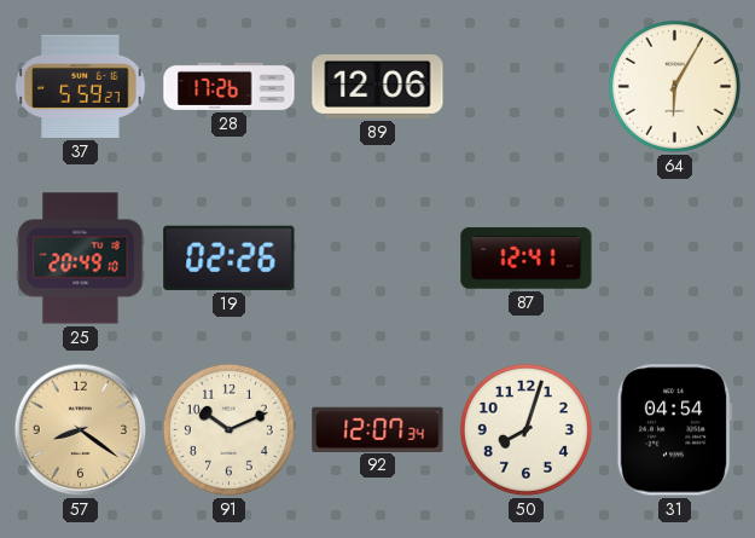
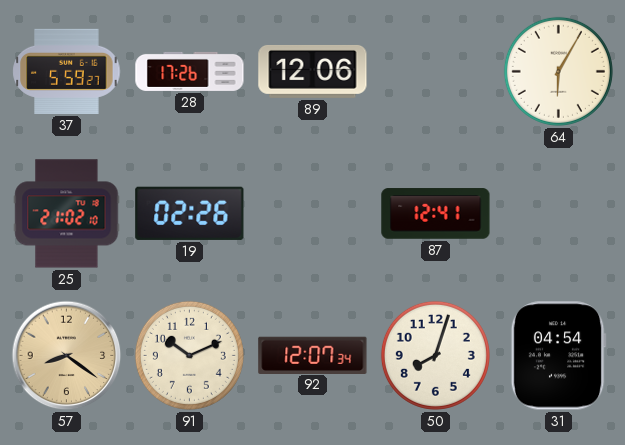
25: 20:49 -> 21:02 (67, 214)
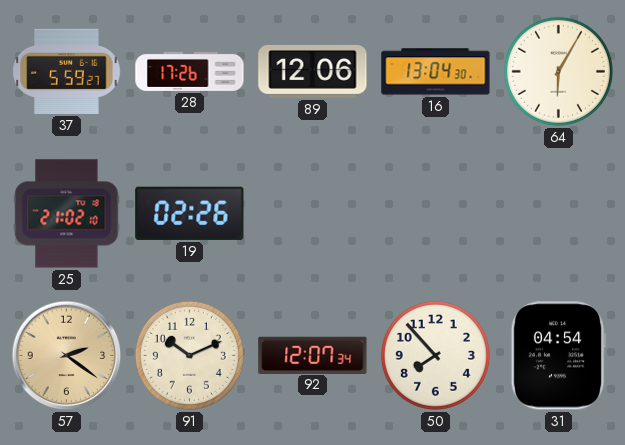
16: none -> 13:04 (436, 72)
87: 12:41 -> none (436, 214)
57: 8:21 -> 2:21 (67, 356)
50: 8:03 -> 7:53 (435, 355)
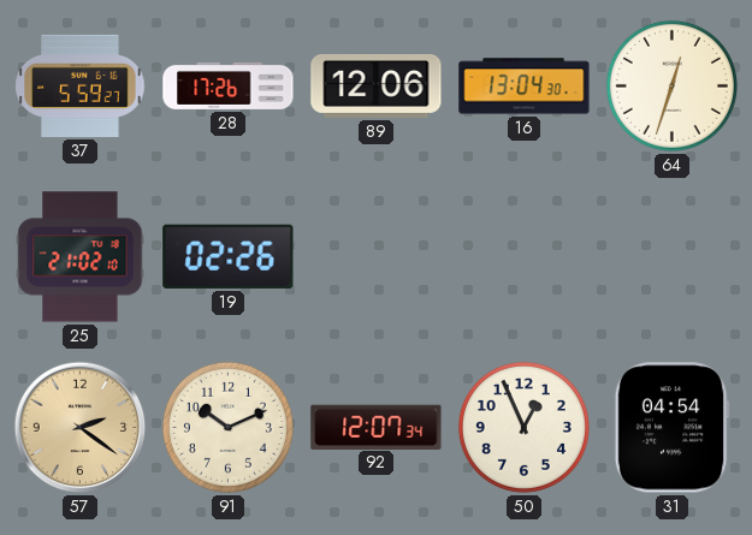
64: 6:05 -> 12:33 (671, 85)
50: 7:53 -> 12:56 (523, 427)
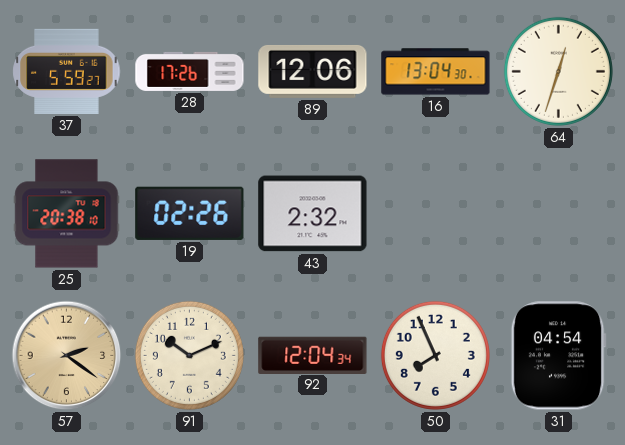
25: 21:02 -> 20:38 (67, 214)
43: none -> 2:32 (313, 214)
92: 12:07 -> 12:04 (313, 355)
50: 12:56 -> 7:56 (435, 355)
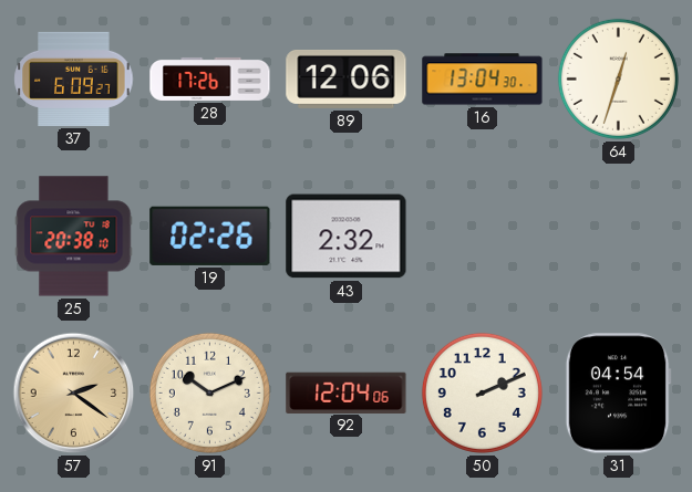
37: 5:59 -> 6:09 (74, 78)
92: 12:04:34 -> 12:04:06 (347, 392)
50: 7:56 -> 2:11 (482, 392)
